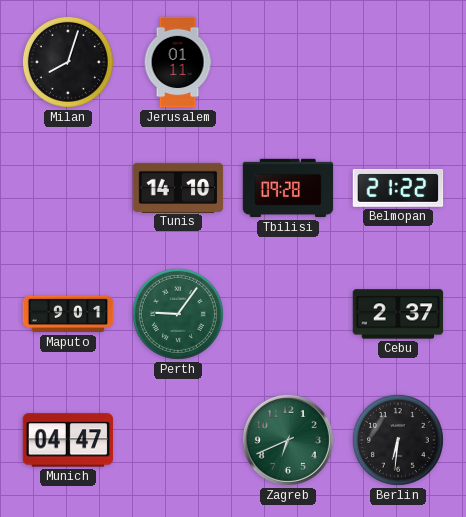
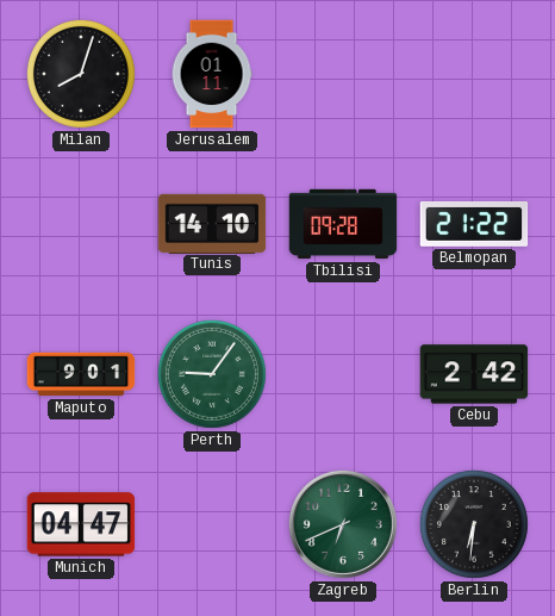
Cebu: 2:37 -> 2:42 (474, 374)
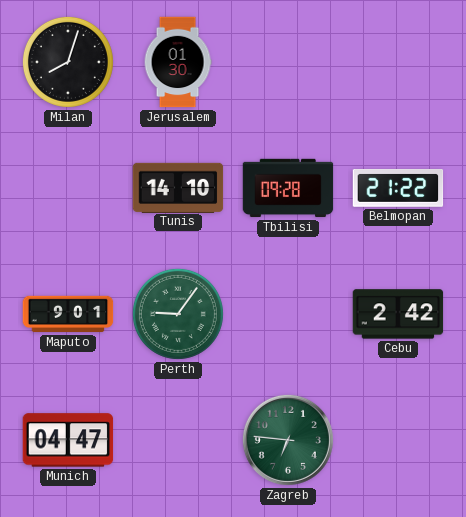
Jerusalem: 01:11 -> 01:30 (178, 62)
Zagreb: 6:41 -> 6:46 (288, 440)
Berlin: 6:31 -> none (474, 524)
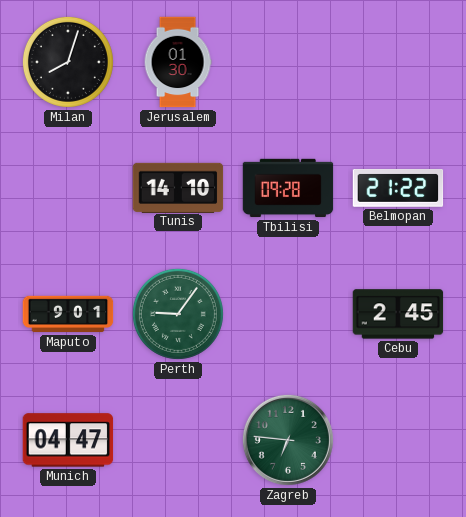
Cebu: 2:42 -> 2:45 (398, 314)
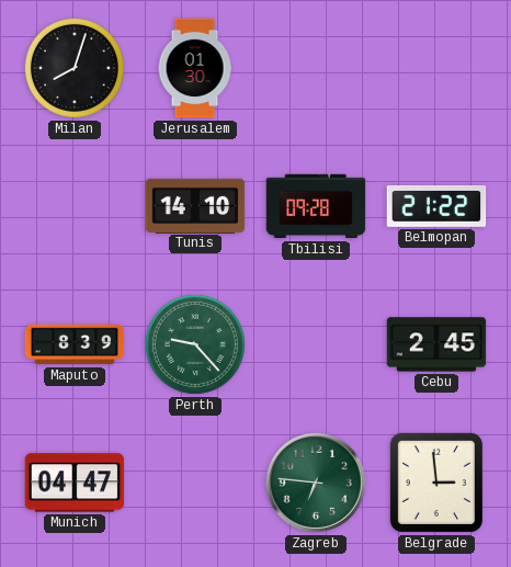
Maputo: 9:01 -> 8:39 (75, 344)
Perth: 9:06 -> 9:23 (195, 344)
Belgrade: none -> 2:59 (436, 483)
